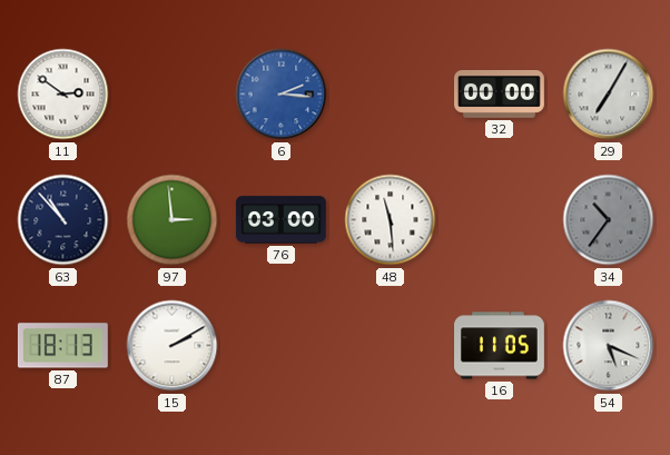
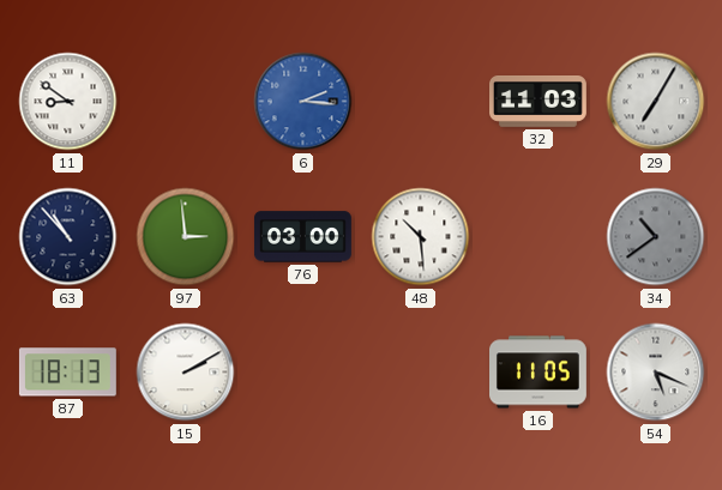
11: 2:51 -> 8:51 (68, 102)
32: 00:00 -> 11:03 (539, 102)
48: 11:29 -> 10:29 (421, 237)
34: 10:36 -> 10:39 (656, 237)
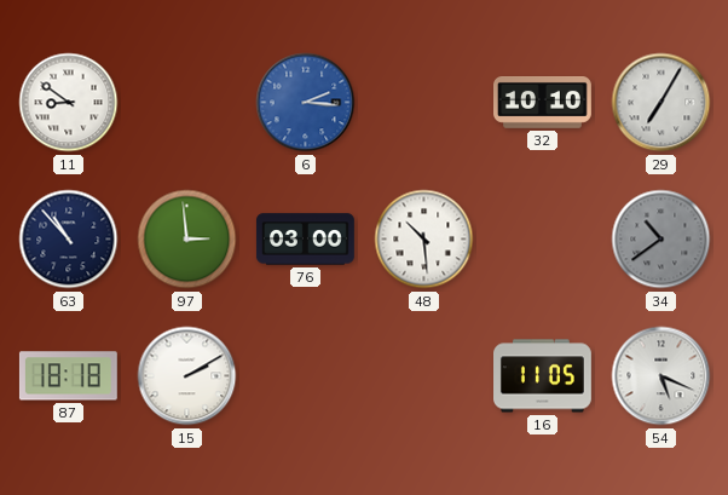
32: 11:03 -> 10:10 (543, 103)
87: 18:13 -> 18:18 (68, 376)
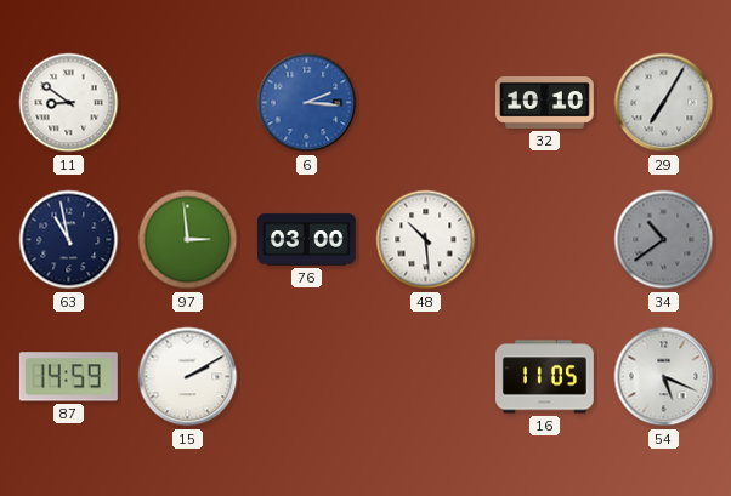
63: 10:53 -> 10:58 (69, 240)
87: 18:18 -> 14:59 (68, 377)
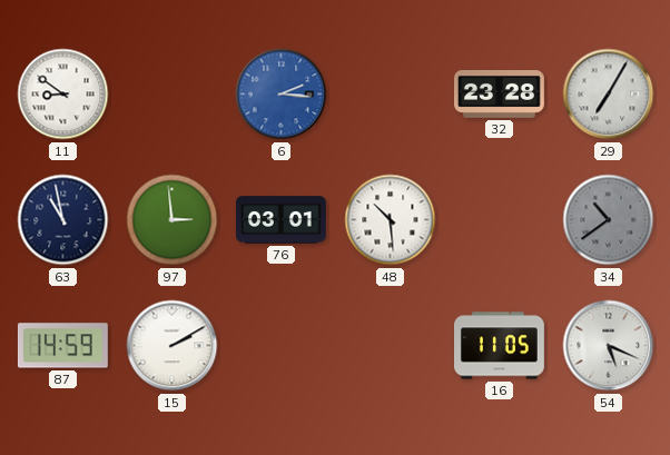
32: 10:10 -> 23:28 (500, 95)
76: 03:00 -> 03:01 (280, 220)
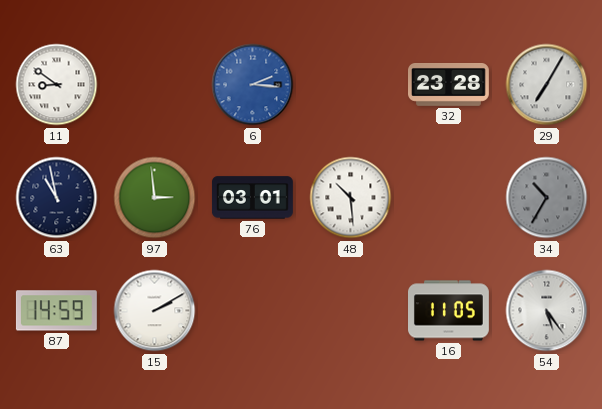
34: 10:39 -> 10:35 (547, 198)
54: 5:19 -> 5:24 (547, 311)
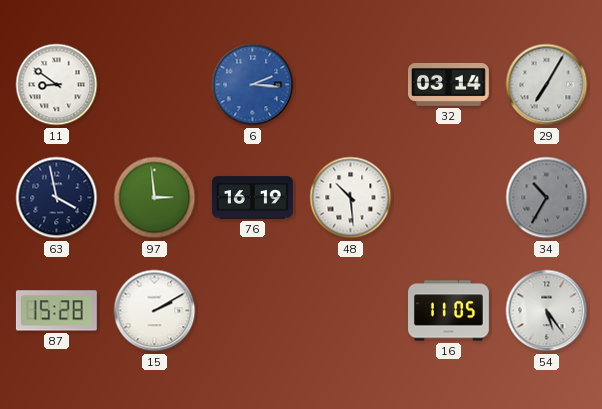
32: 23:28 -> 03:14 (449, 85)
63: 10:58 -> 3:58 (57, 198)
76: 03:01 -> 16:19 (252, 198)
87: 14:59 -> 15:28 (56, 311)
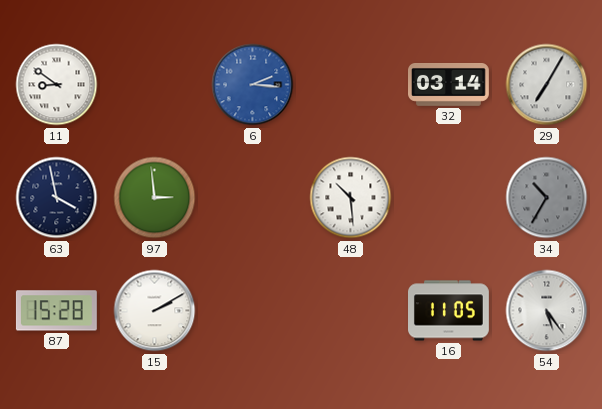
76: 16:19 -> none (252, 198)
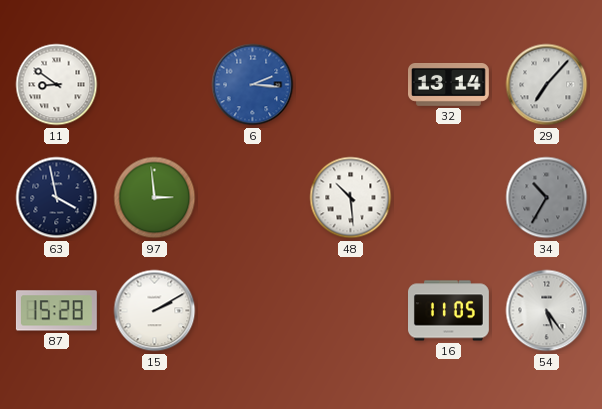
32: 03:14 -> 13:14 (449, 85)
29: 7:05 -> 7:07 (547, 85)
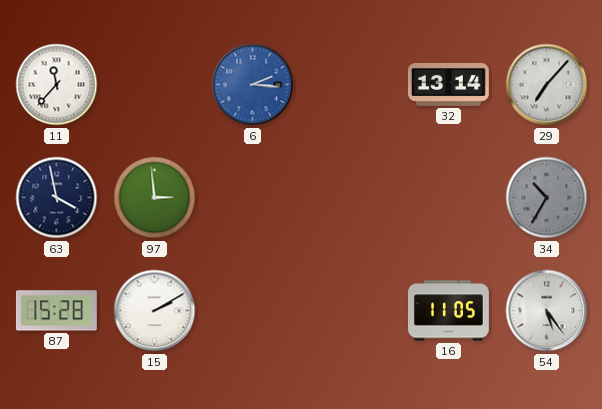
11: 8:51 -> 11:37 (57, 85)
48: 10:29 -> none (351, 198)
